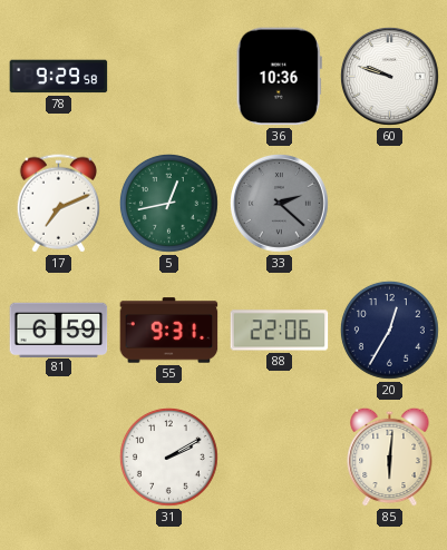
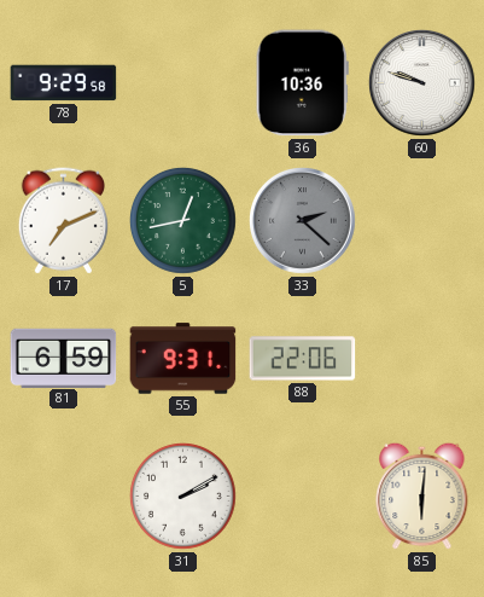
20: 12:35 -> none (389, 330)
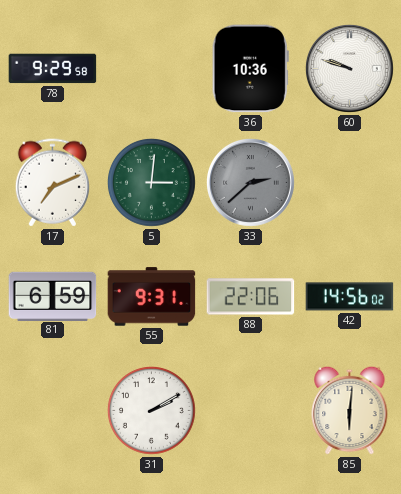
5: 12:43 -> 3:01 (151, 182)
33: 2:22 -> 2:38 (251, 183)
42: none -> 14:56 (350, 297)
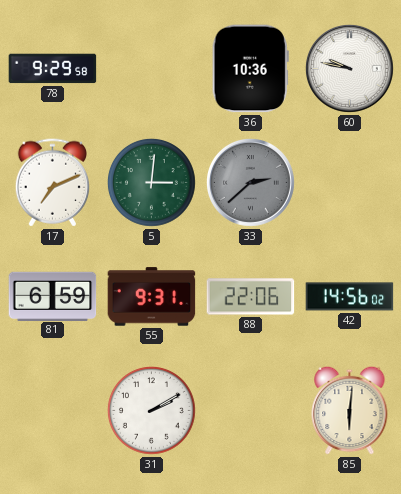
60: 9:48 -> 9:47 (350, 69)
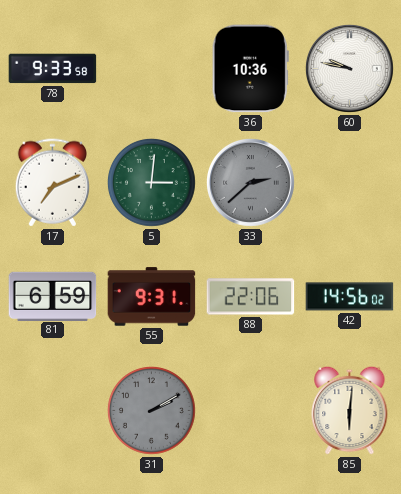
78: 9:29 -> 9:33 (53, 69)
31 dial: white -> grey (151, 410)
